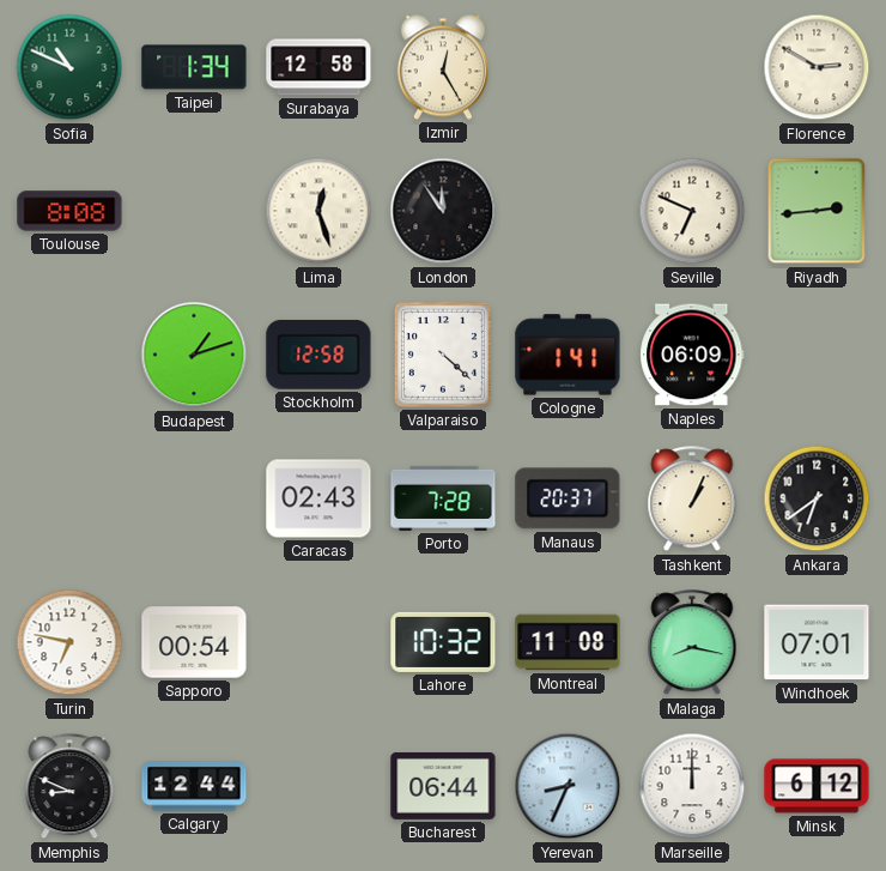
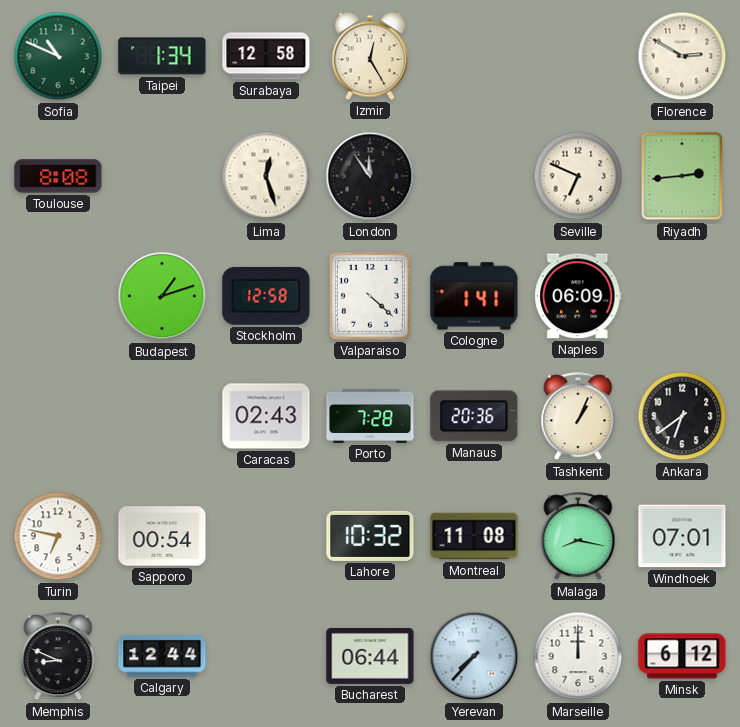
Manaus: 20:37 -> 20:36 (474, 416)
Yerevan: 8:34 -> 7:37 (474, 656)
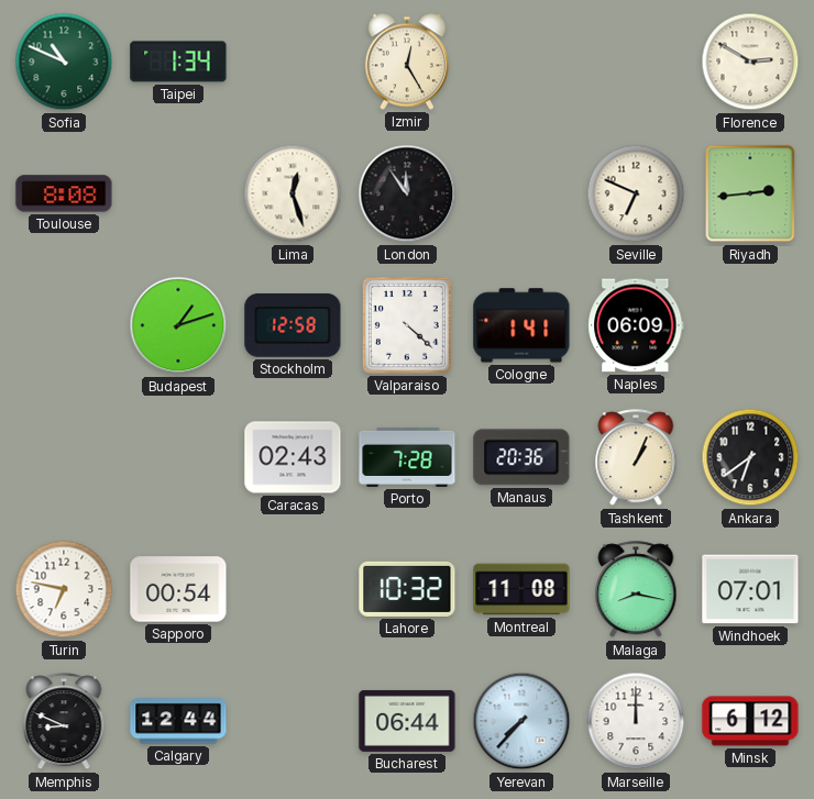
Surabaya: 12:58 -> none (266, 56)
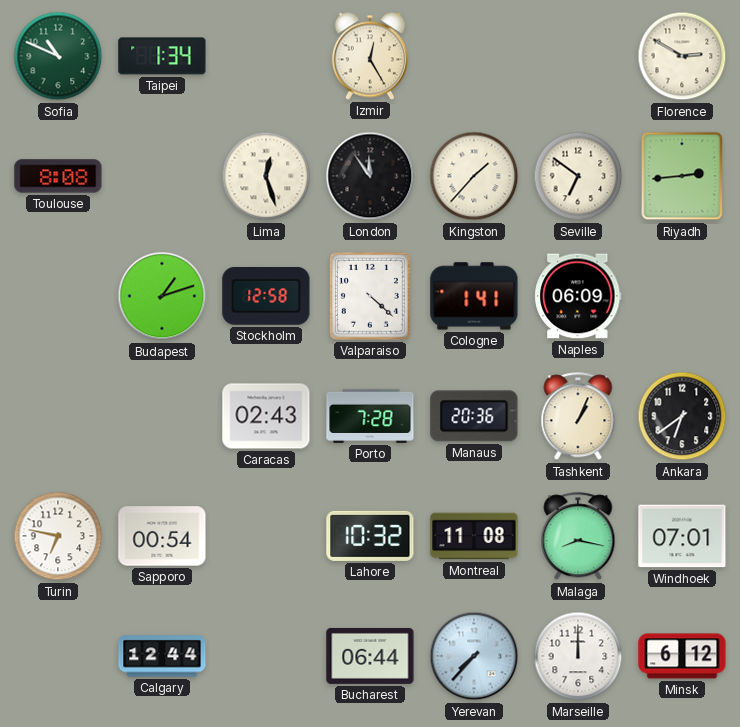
Kingston: none -> 1:37 (474, 176)
Seville: 6:49 -> 6:51 (578, 176)
Memphis: 8:49 -> none (64, 722)
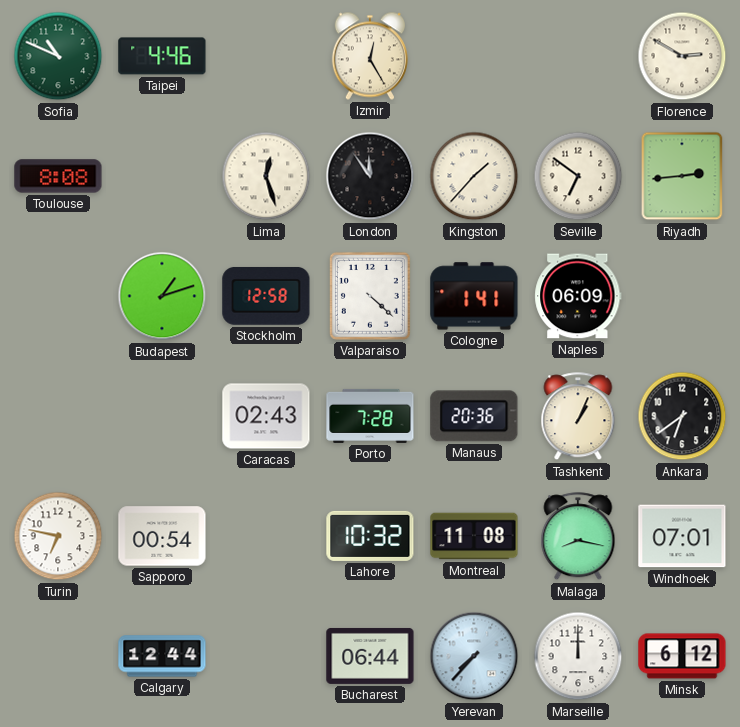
Taipei: 1:34 -> 4:46 (162, 56)
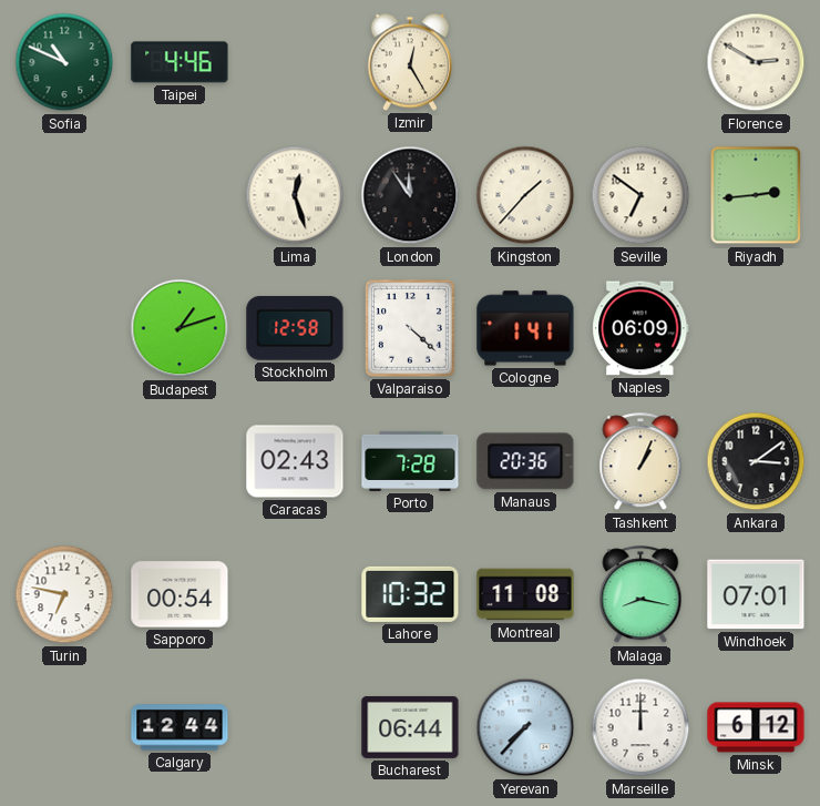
Toulouse: 8:08 -> none (58, 176)
Ankara: 6:39 -> 3:09 (756, 461)
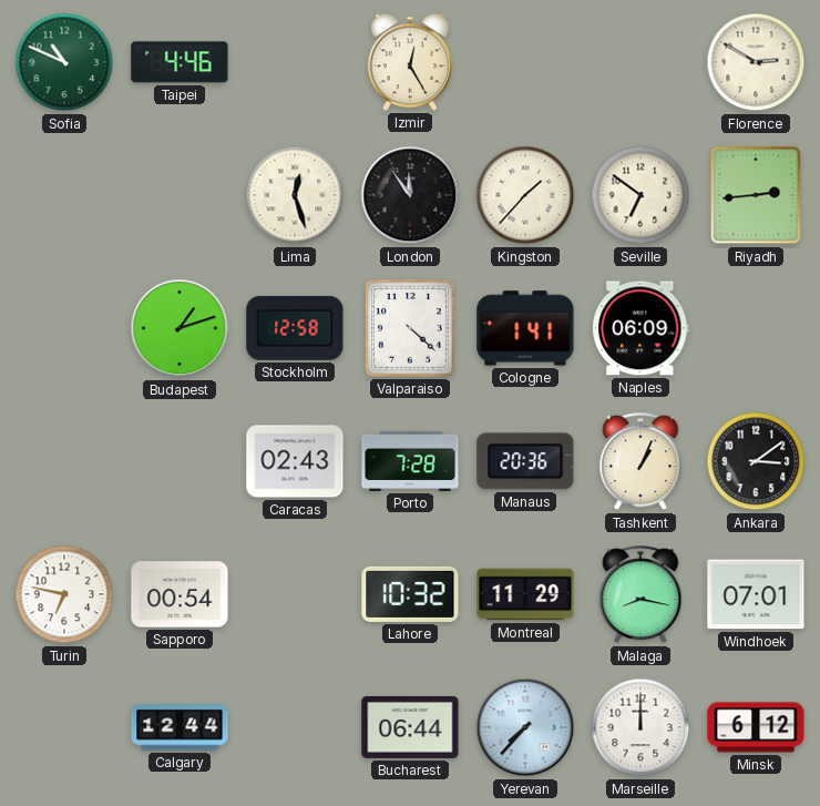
Montreal: 11:08 -> 11:29 (525, 594)
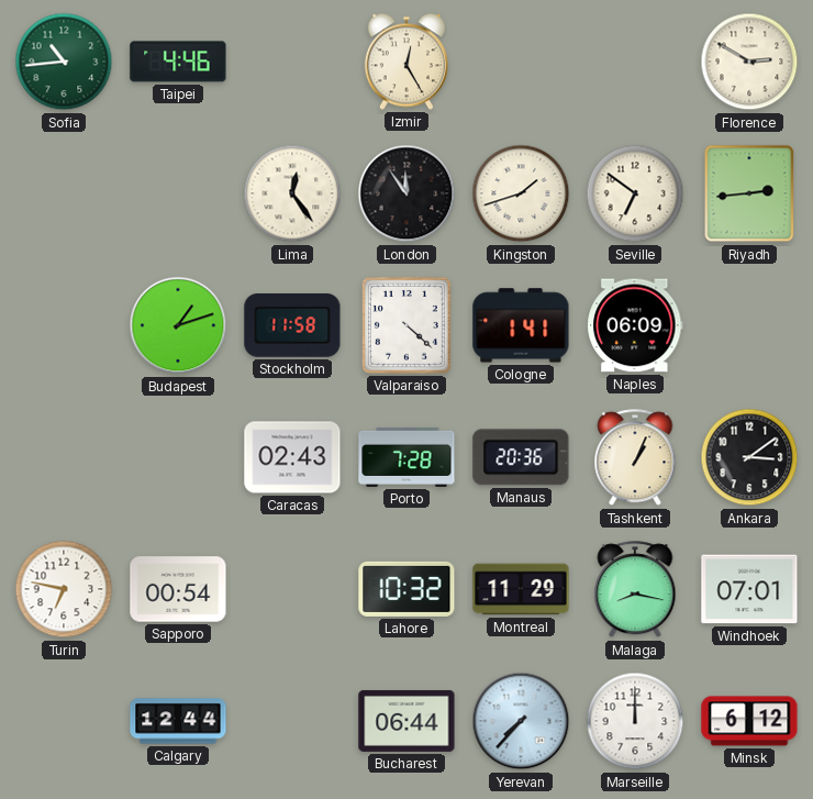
Sofia: 10:49 -> 10:44 (64, 62)
Lima: 12:27 -> 12:24 (292, 193)
Kingston: 1:37 -> 1:42 (521, 193)
Stockholm: 12:58 -> 11:58 (292, 325)
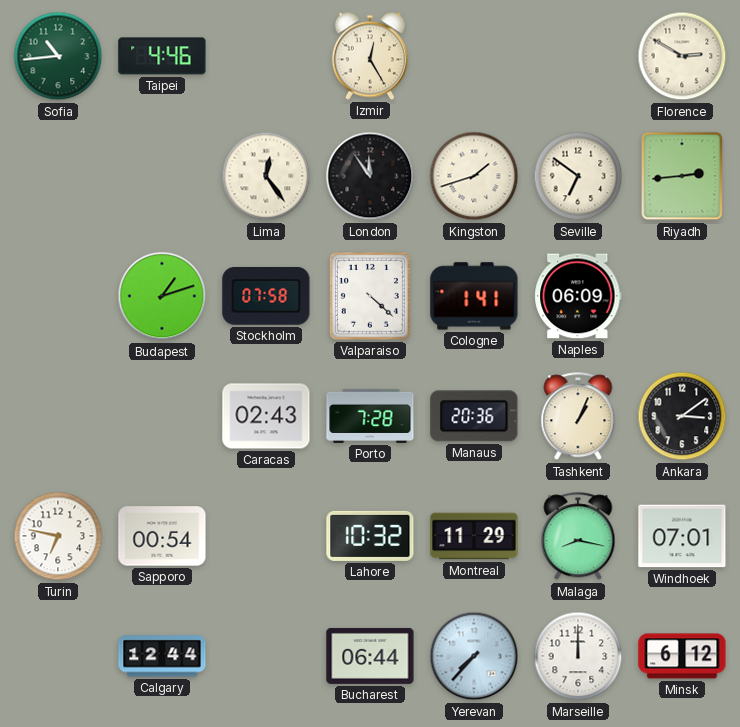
Stockholm: 11:58 -> 07:58 (266, 296)
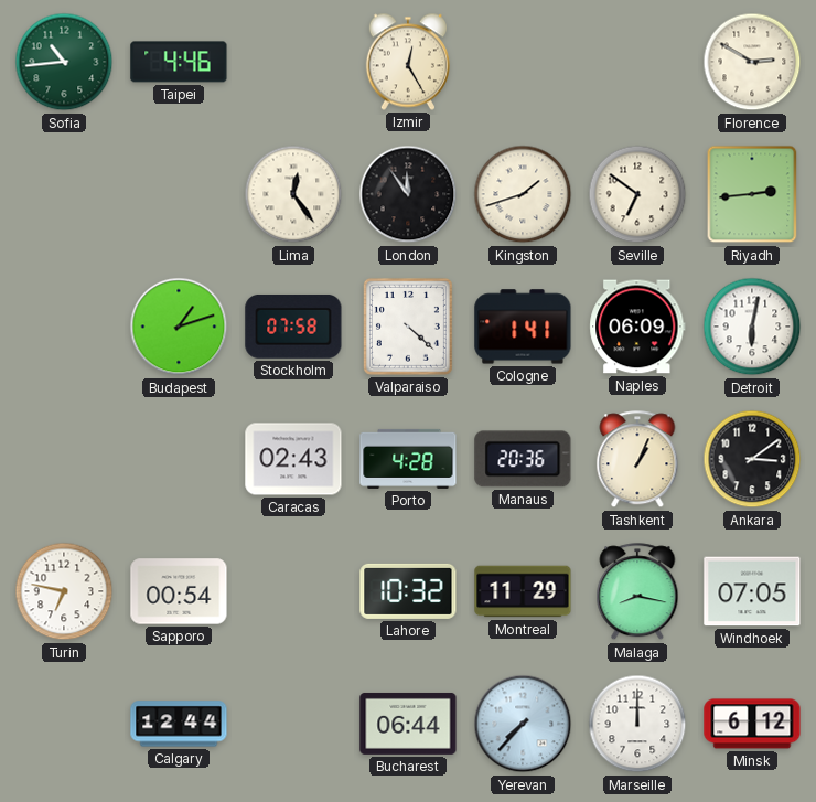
Detroit: none -> 6:02 (752, 327)
Porto: 7:28 -> 4:28 (408, 459)
Windhoek: 07:01 -> 07:05 (752, 591)
